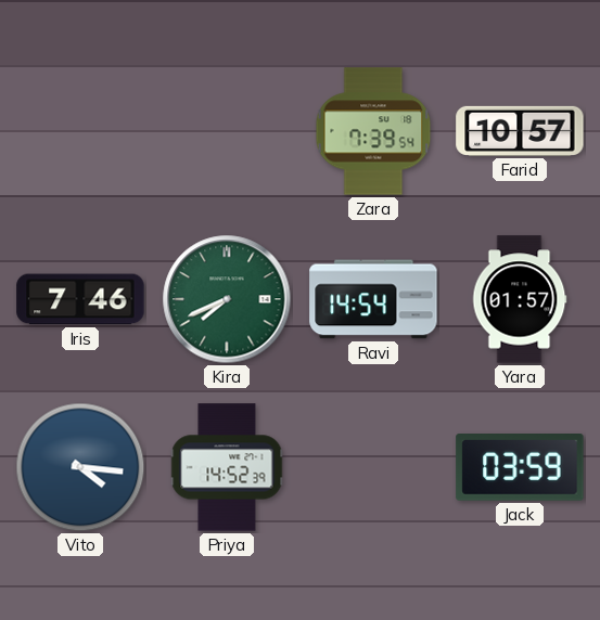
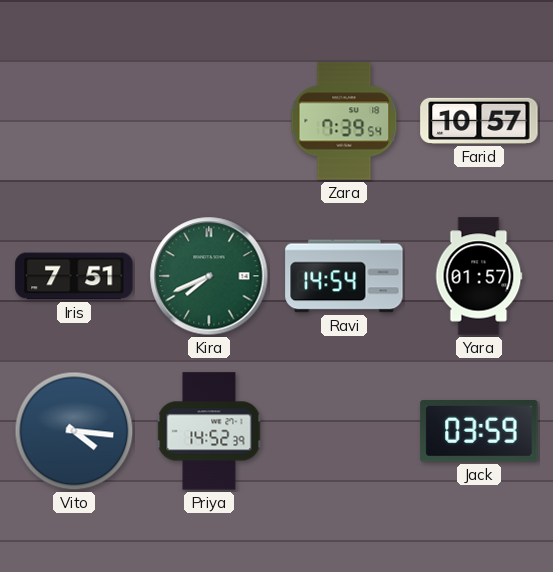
Iris: 7:46 -> 7:51 (74, 276)
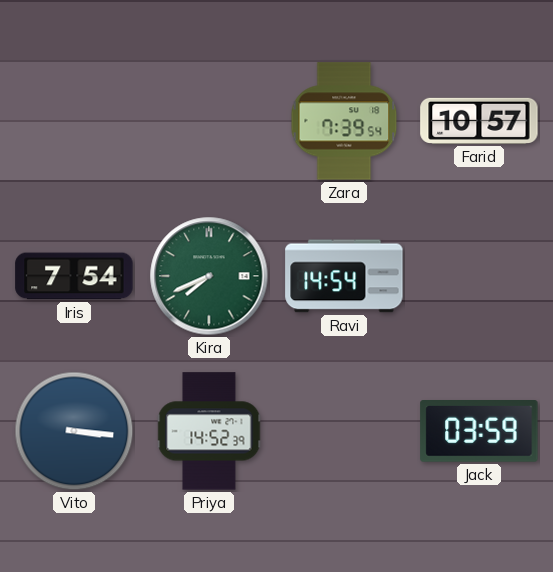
Iris: 7:51 -> 7:54 (74, 276)
Yara: 01:57 -> none (479, 276)
Vito: 4:16 -> 3:16 (74, 431)
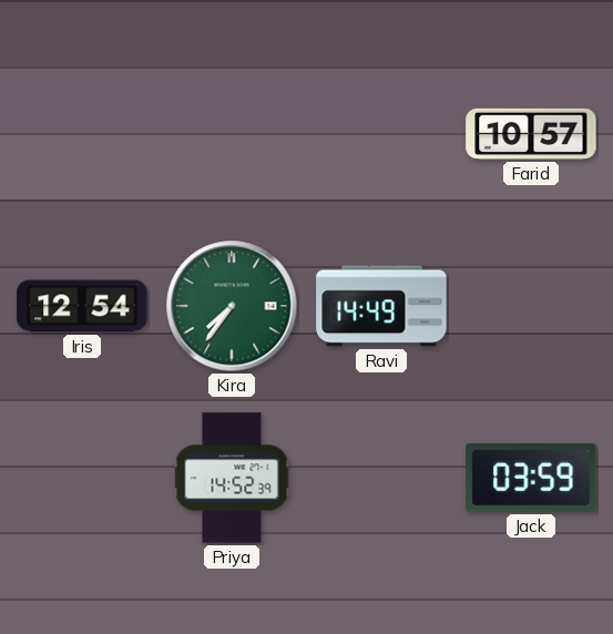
Zara: 7:39 -> none (344, 121)
Iris: 7:54 -> 12:54 (82, 306)
Kira: 7:41 -> 7:36 (232, 306)
Ravi: 14:54 -> 14:49 (381, 306)
Vito: 3:16 -> none (74, 431)
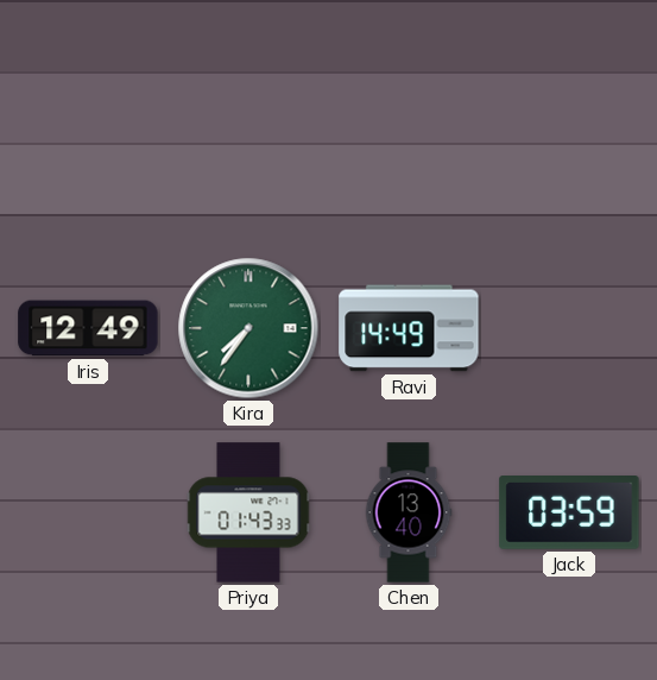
Farid: 10:57 -> none (531, 134)
Iris: 12:54 -> 12:49 (88, 328)
Priya: 14:52 -> 01:43 (248, 512)
Chen: none -> 13:40 (409, 512)
